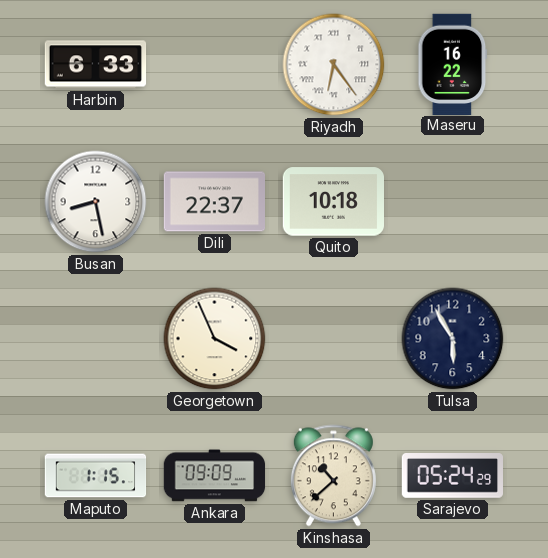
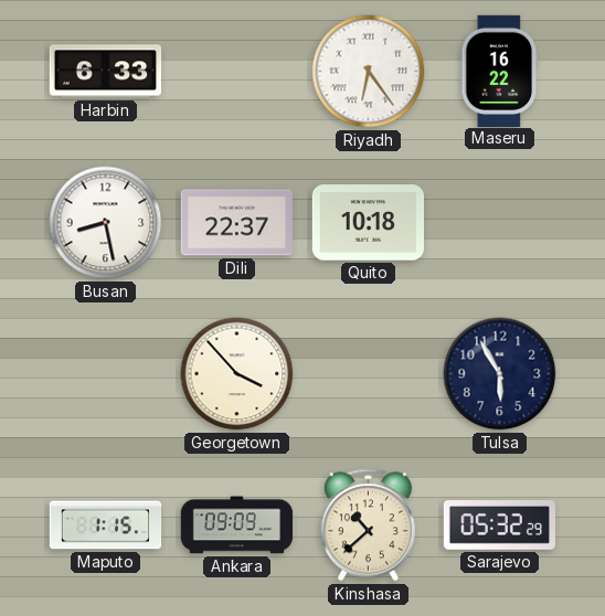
Georgetown: 3:56 -> 3:53 (237, 374)
Sarajevo: 05:24 -> 05:32 (500, 525)
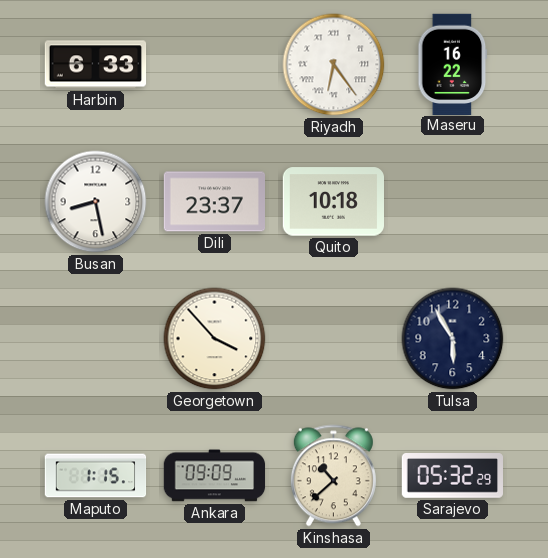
Dili: 22:37 -> 23:37 (214, 202)
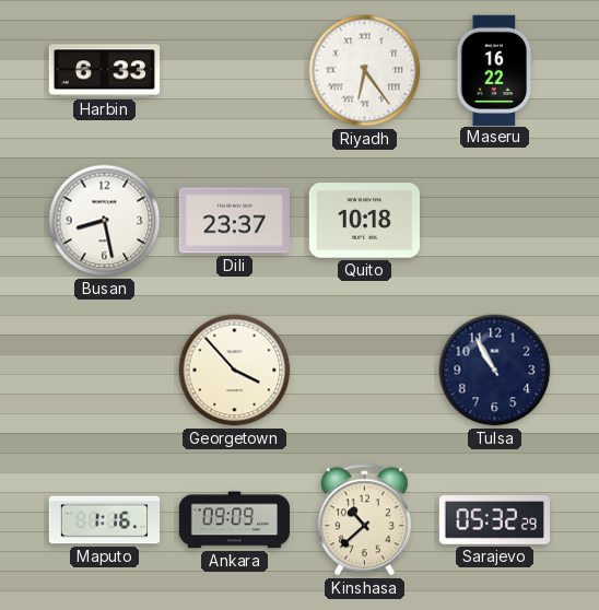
Tulsa: 5:55 -> 10:55 (495, 371)
Maputo: 1:15 -> 1:16 (105, 520)
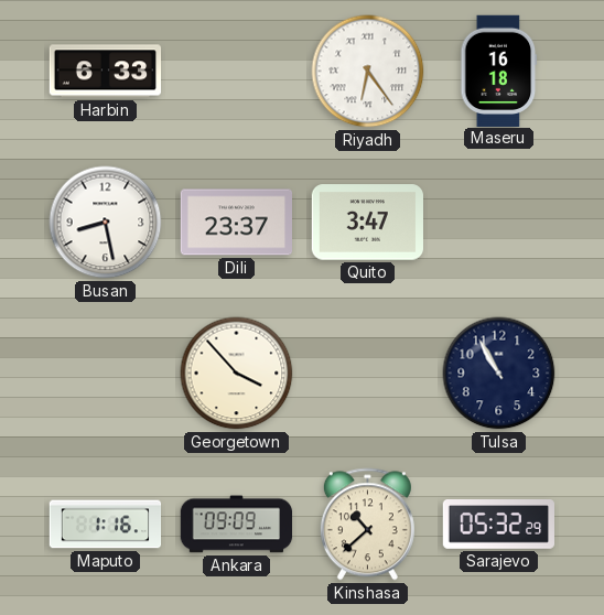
Maseru: 16:22 -> 16:18 (499, 71)
Quito: 10:18 -> 3:47 (368, 223)
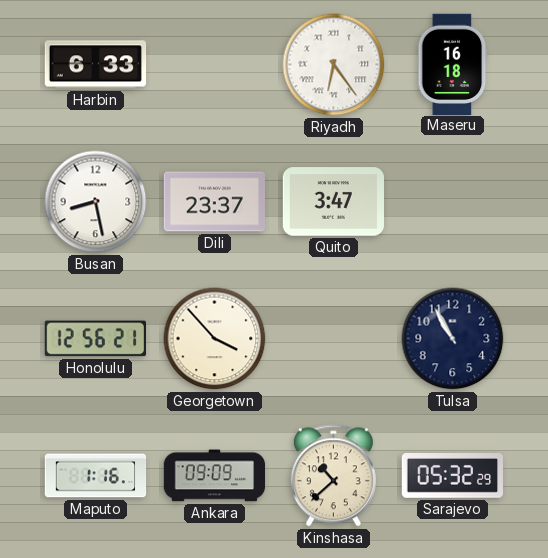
Honolulu: none -> 12:56 (95, 339)
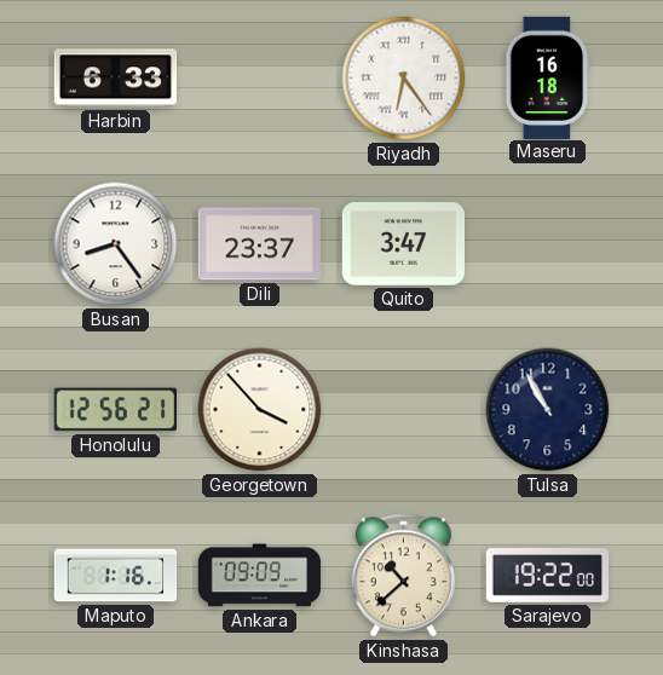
Busan: 8:28 -> 8:24 (116, 244)
Sarajevo: 05:32 -> 19:22 (548, 576)
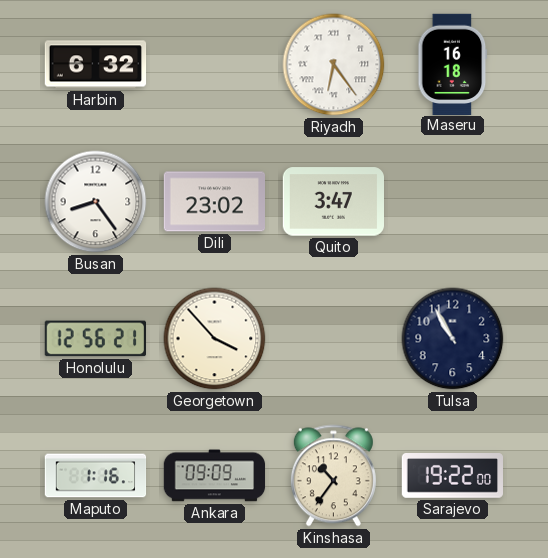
Harbin: 6:33 -> 6:32 (96, 65)
Dili: 23:37 -> 23:02 (214, 202)
Kinshasa: 10:38 -> 10:36 (333, 476)
